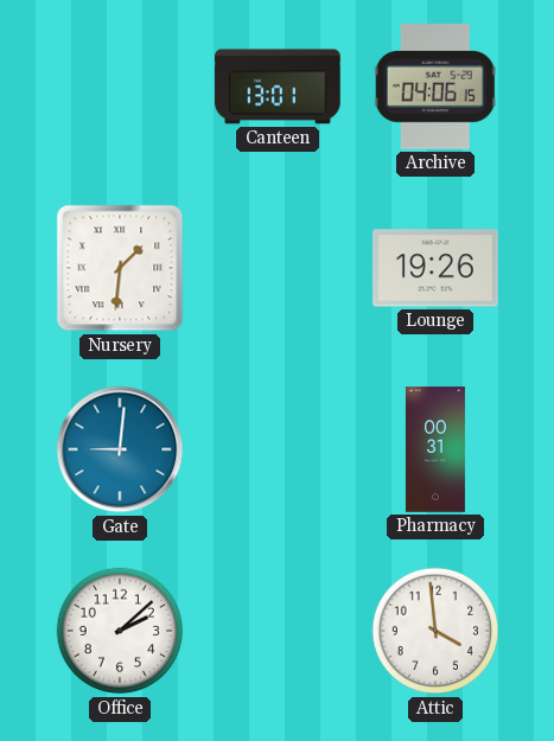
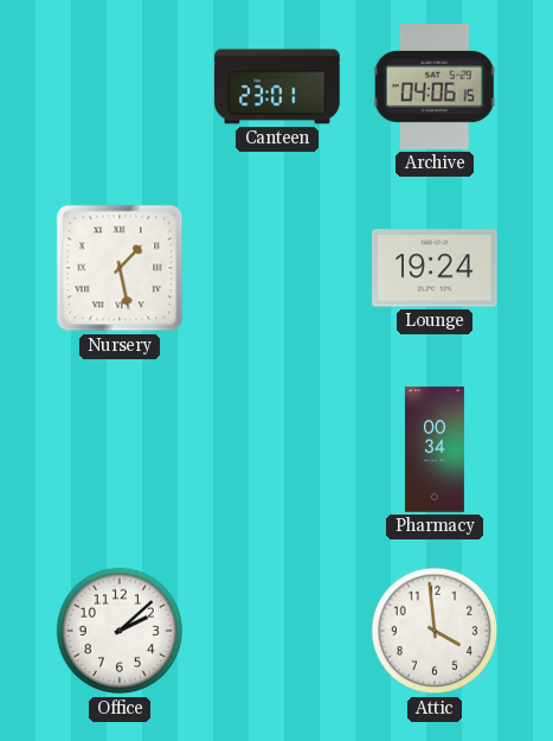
Canteen: 13:01 -> 23:01 (277, 87)
Nursery: 1:31 -> 1:28 (120, 268)
Lounge: 19:26 -> 19:24 (436, 268)
Gate: 9:01 -> none (120, 449)
Pharmacy: 00:31 -> 00:34 (435, 449)
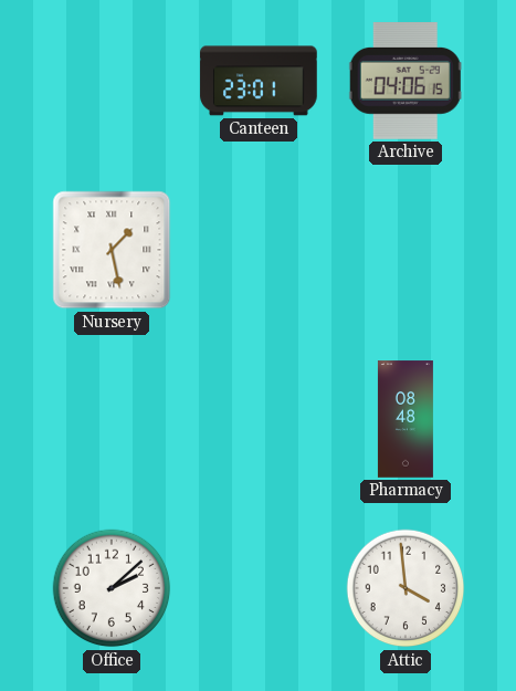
Lounge: 19:24 -> none (436, 268)
Pharmacy: 00:34 -> 08:48 (406, 419)
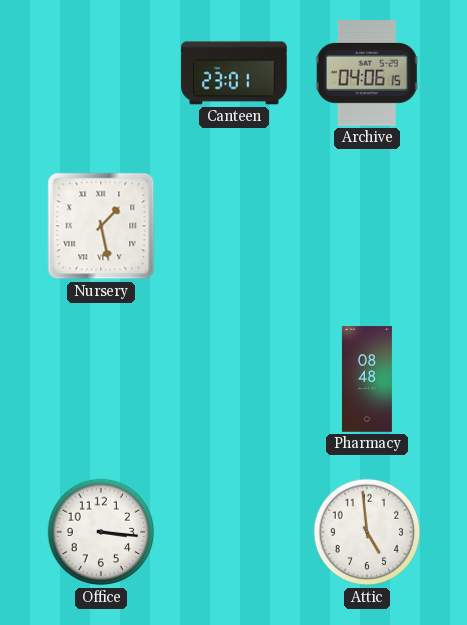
Office: 2:08 -> 3:16 (101, 532)
Attic: 3:59 -> 4:59 (367, 532)
